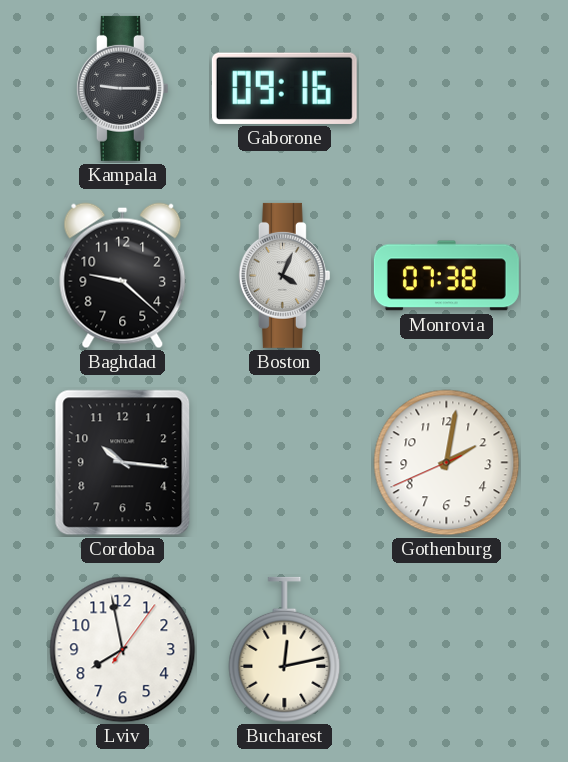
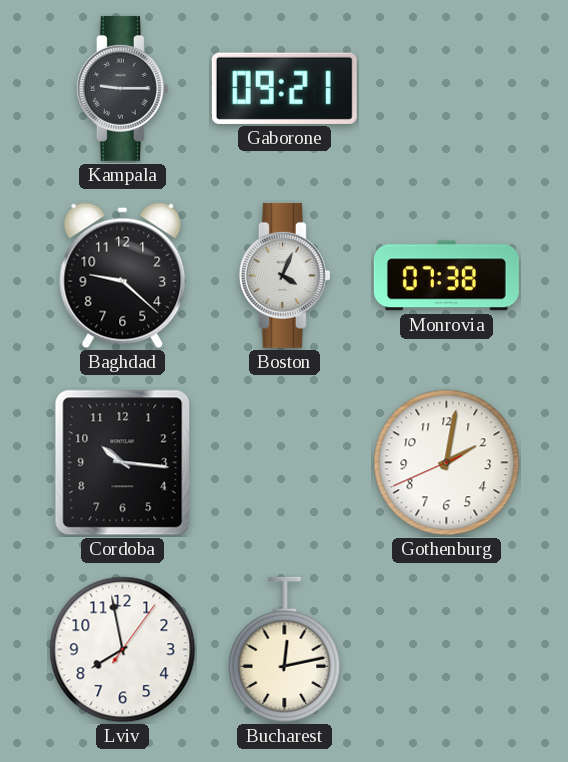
Gaborone: 09:16 -> 09:21 (284, 88)
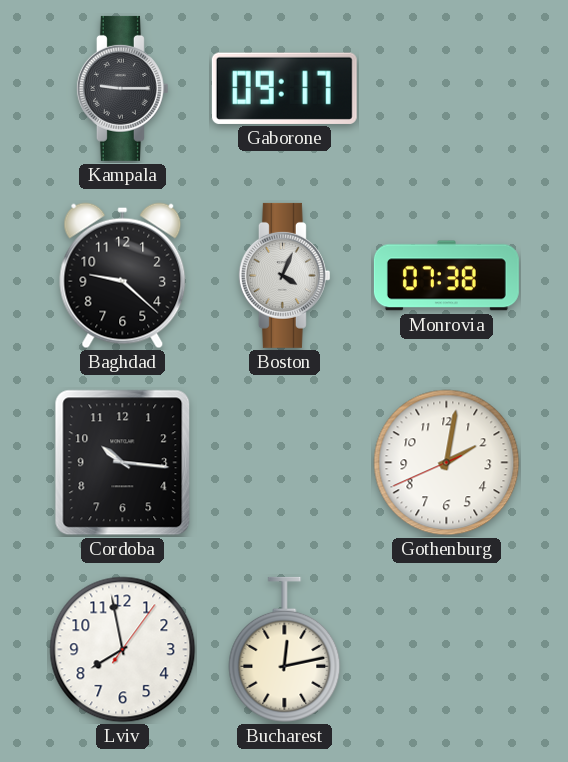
Gaborone: 09:21 -> 09:17 (284, 88)
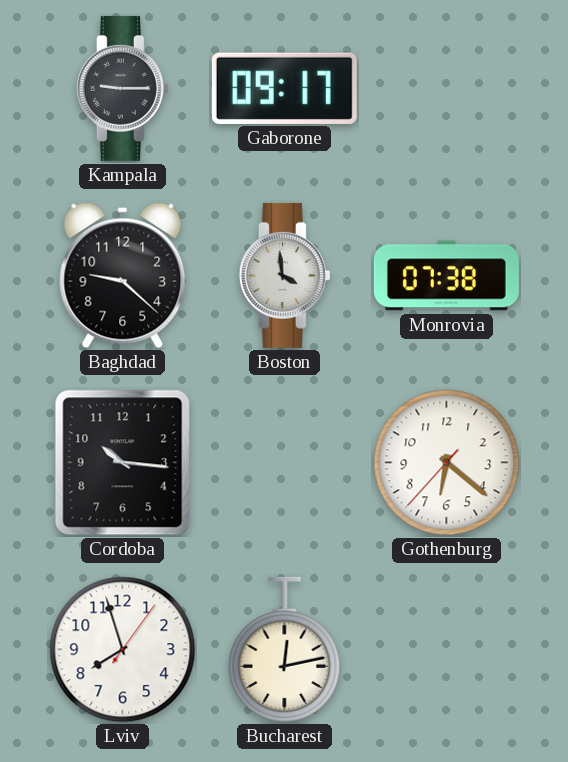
Boston: 4:04 -> 3:59 (284, 275)
Gothenburg: 2:01 -> 6:21 (447, 463)
Lviv: 7:58 -> 7:57 (123, 650)
